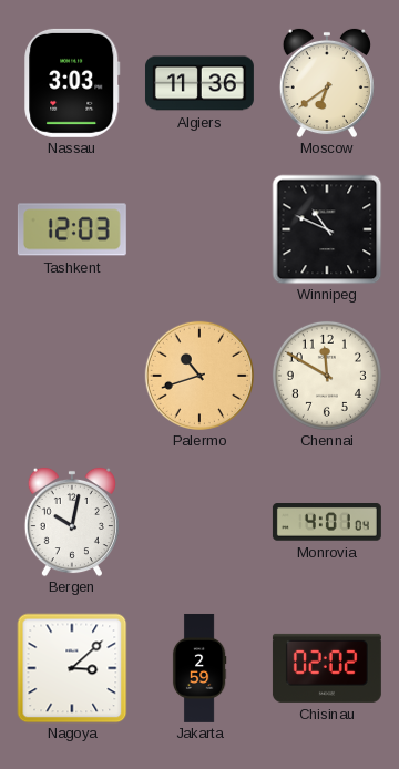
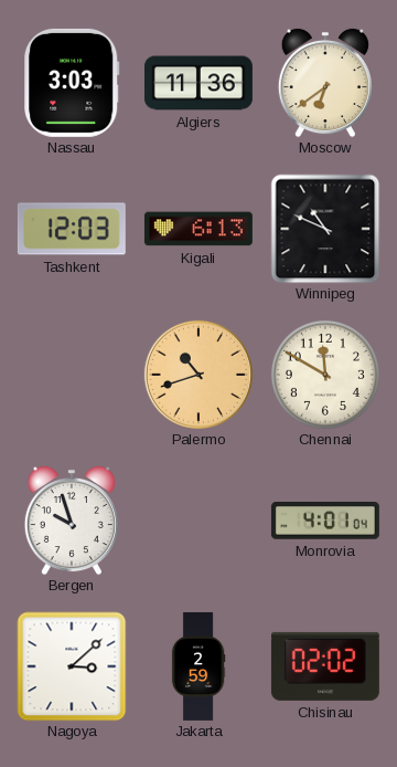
Kigali: none -> 6:13 (198, 229)
Bergen: 10:02 -> 9:57 (72, 521)
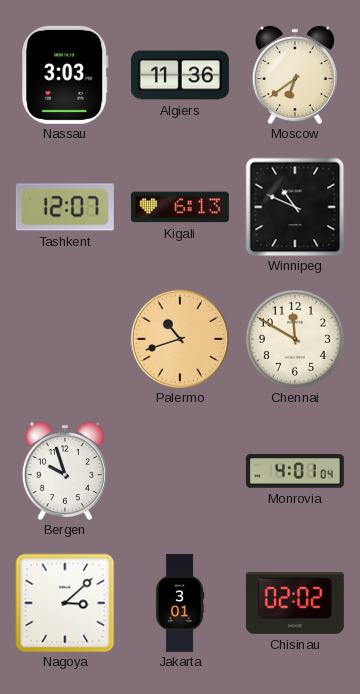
Tashkent: 12:03 -> 12:07 (65, 207)
Jakarta: 2:59 -> 3:01 (180, 603)
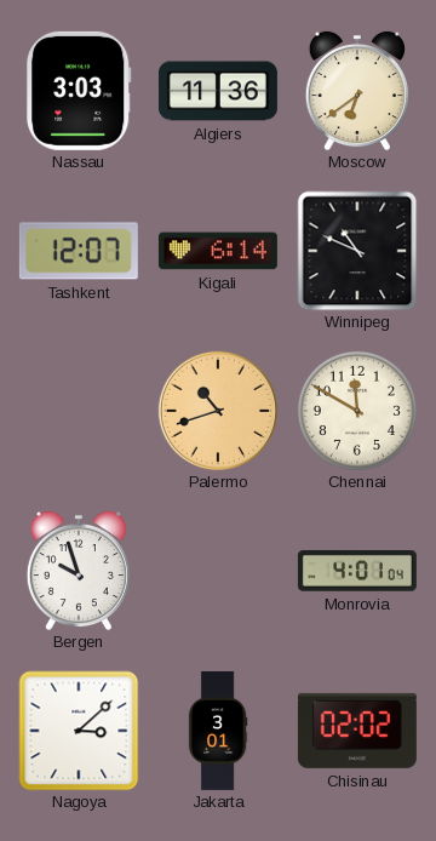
Kigali: 6:13 -> 6:14 (218, 251)
